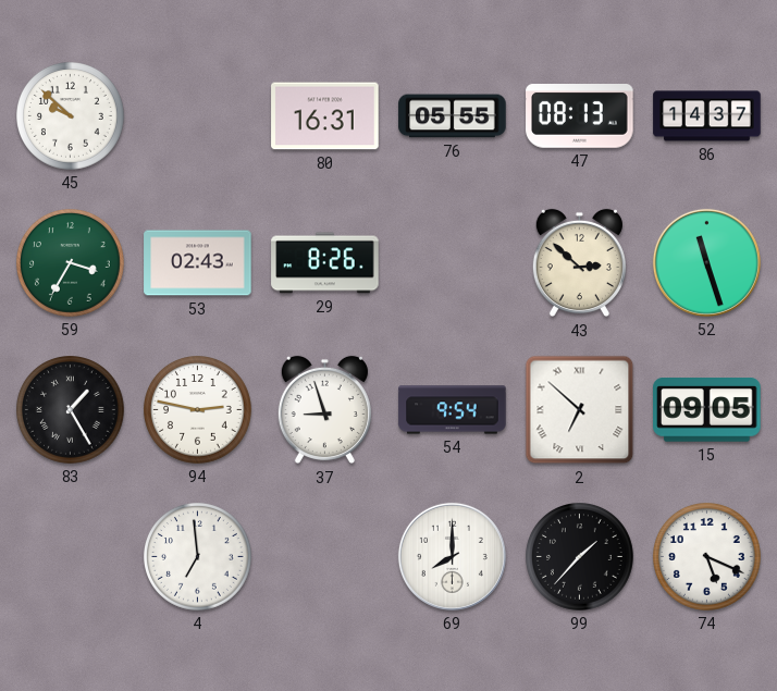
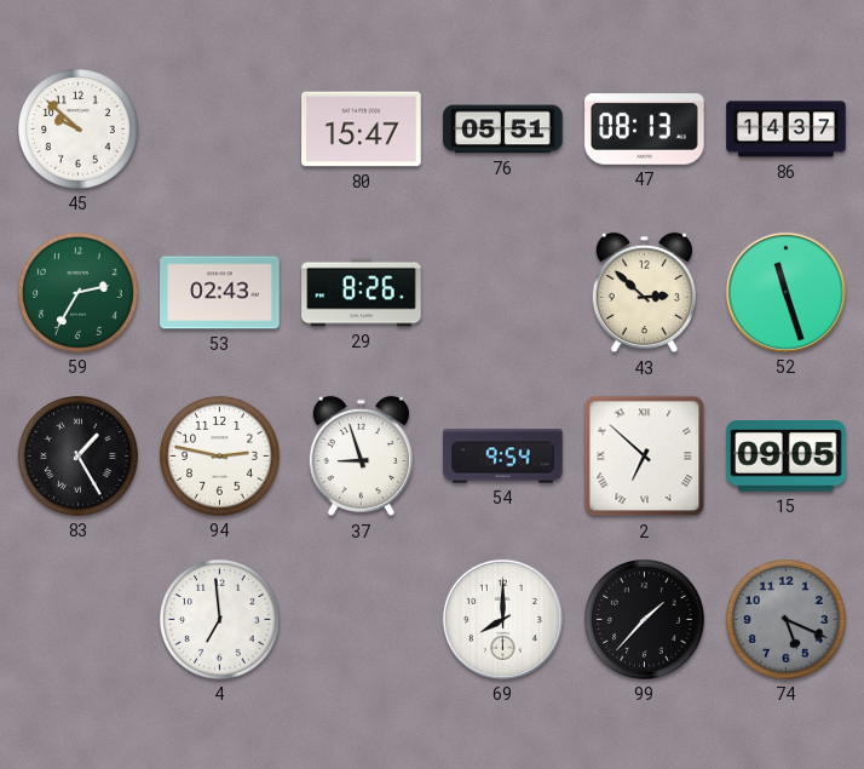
80: 16:31 -> 15:47 (362, 130)
76: 05:55 -> 05:51 (503, 130)
59: 3:35 -> 2:35 (79, 293)
74 dial: white -> grey (787, 620)
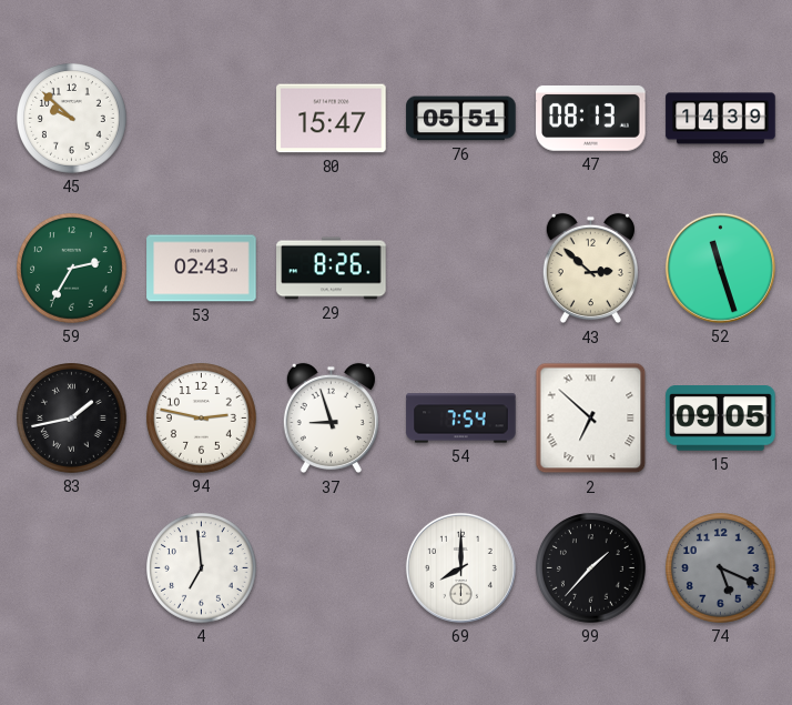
86: 14:37 -> 14:39 (721, 119)
83: 1:25 -> 1:43 (72, 419)
54: 9:54 -> 7:54 (461, 419)
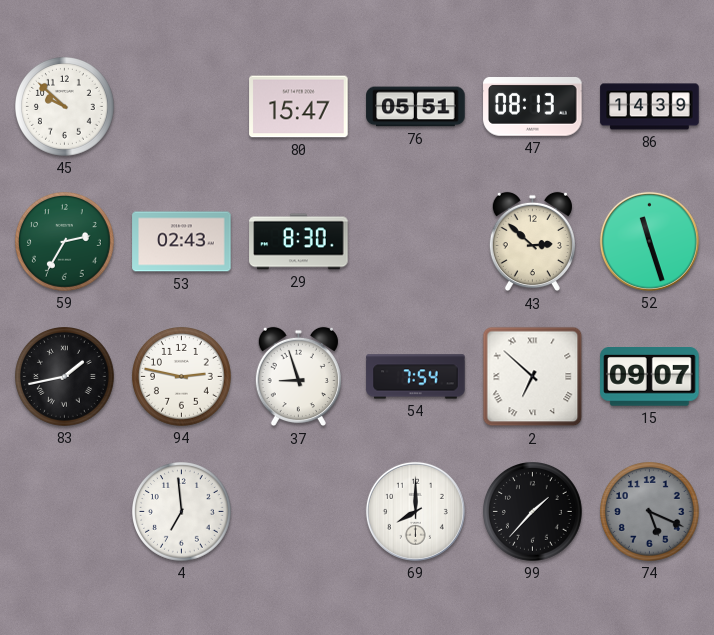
29: 8:26 -> 8:30 (299, 242)
15: 09:05 -> 09:07 (650, 377)
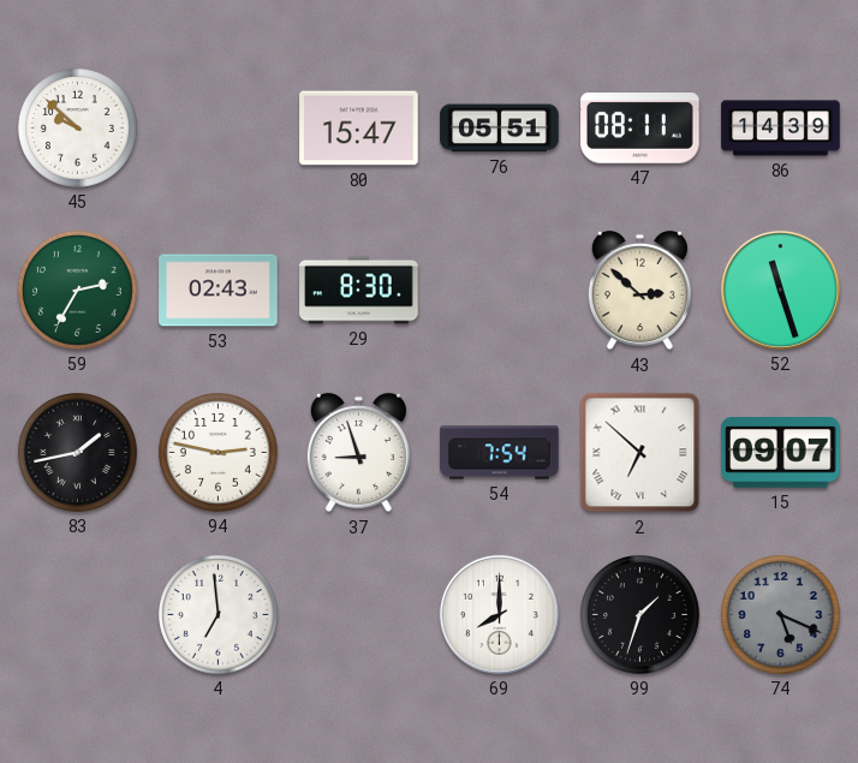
47: 08:13 -> 08:11 (640, 129)
99: 1:37 -> 1:33 (640, 615)
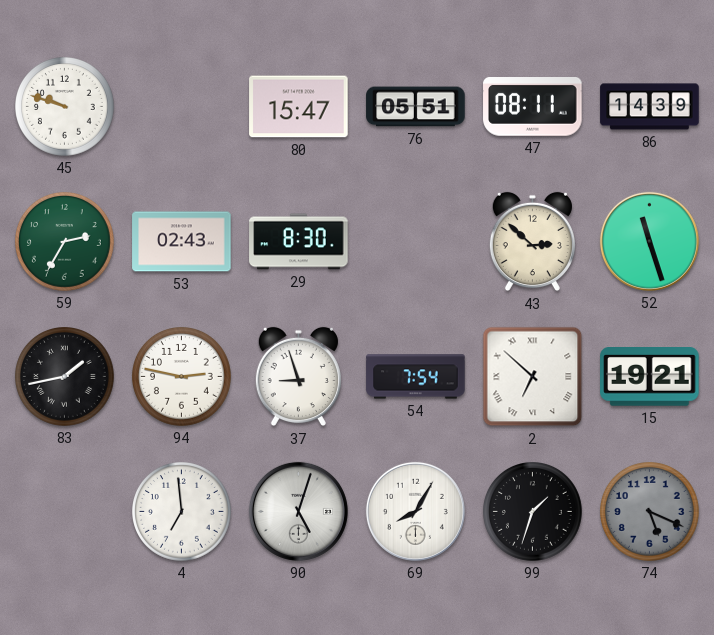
45: 9:52 -> 9:48 (65, 107)
15: 09:07 -> 19:21 (650, 377)
90: none -> 5:03 (298, 511)
69: 8:00 -> 8:05 (415, 511)
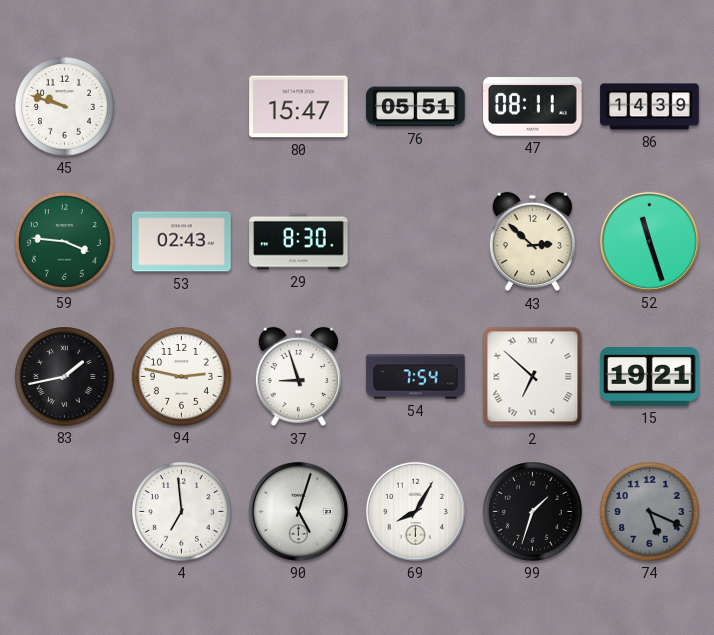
59: 2:35 -> 3:46 (65, 242)
